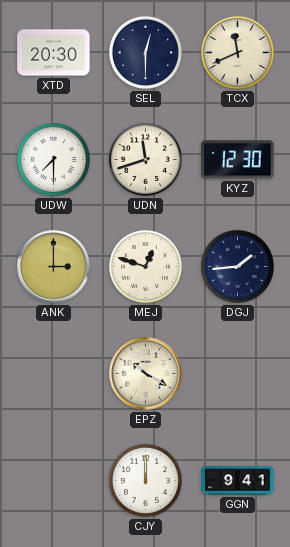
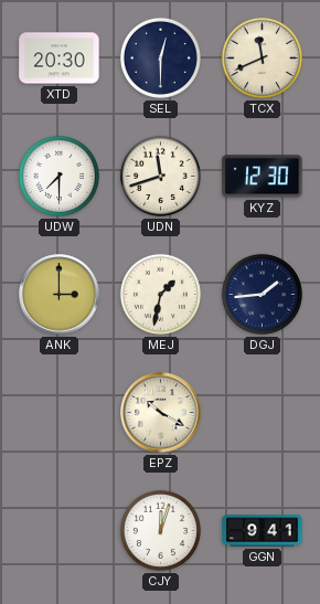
MEJ: 12:48 -> 1:32 (160, 294)
CJY: 12:00 -> 12:03 (160, 530)
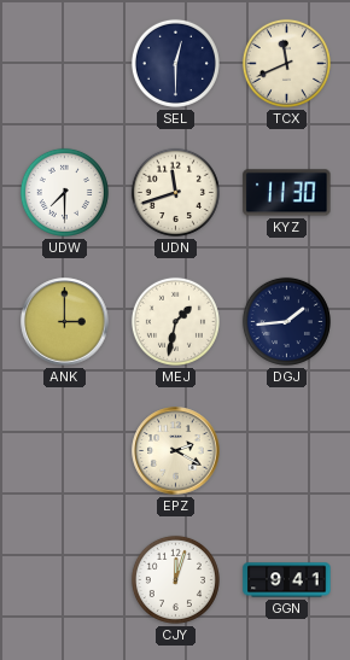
XTD: 20:30 -> none (60, 59)
KYZ: 12:30 -> 11:30 (287, 193)
EPZ: 10:20 -> 2:20 (176, 451)
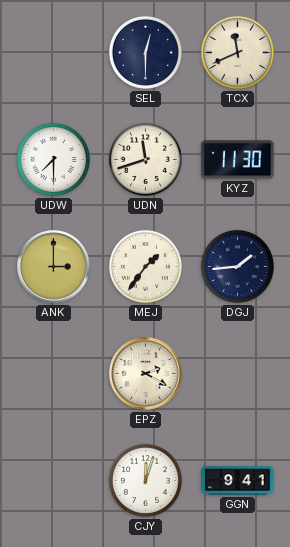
MEJ: 1:32 -> 1:36 (145, 266)
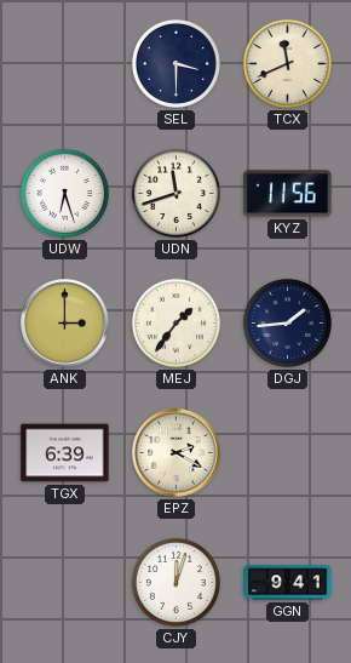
SEL: 12:30 -> 3:30 (175, 63)
UDW: 7:30 -> 6:27 (64, 193)
KYZ: 11:30 -> 11:56 (288, 194)
TGX: none -> 6:39 (65, 453)
